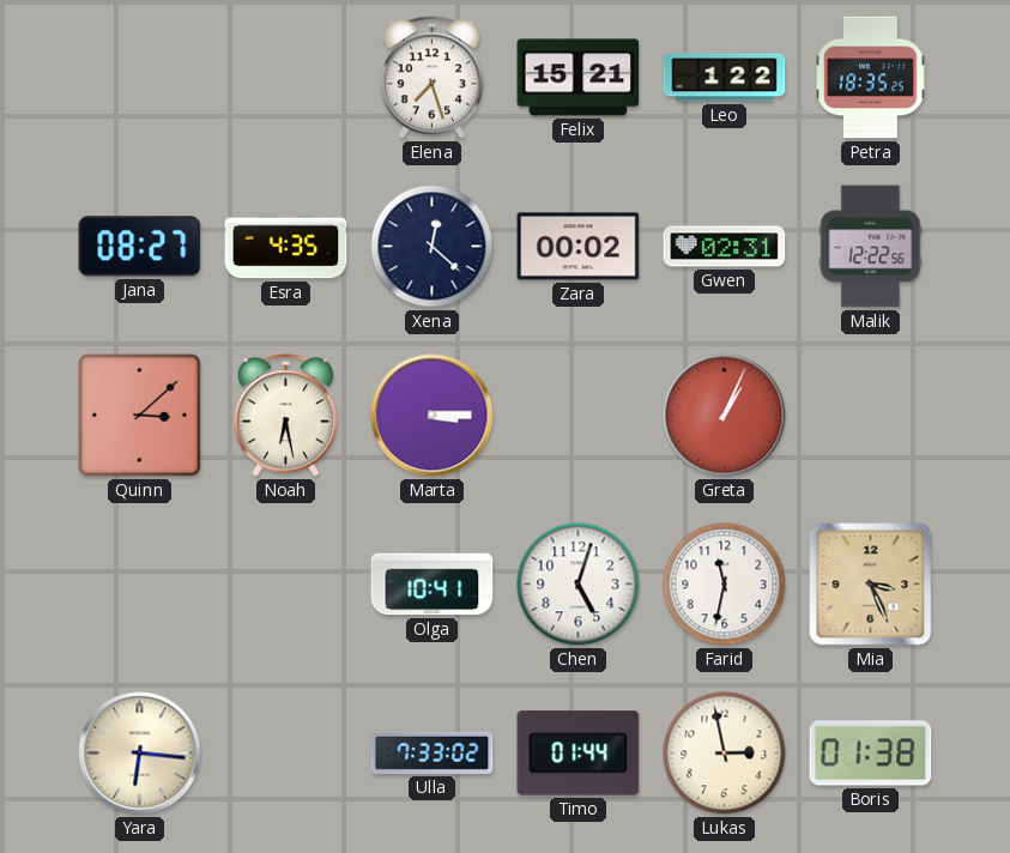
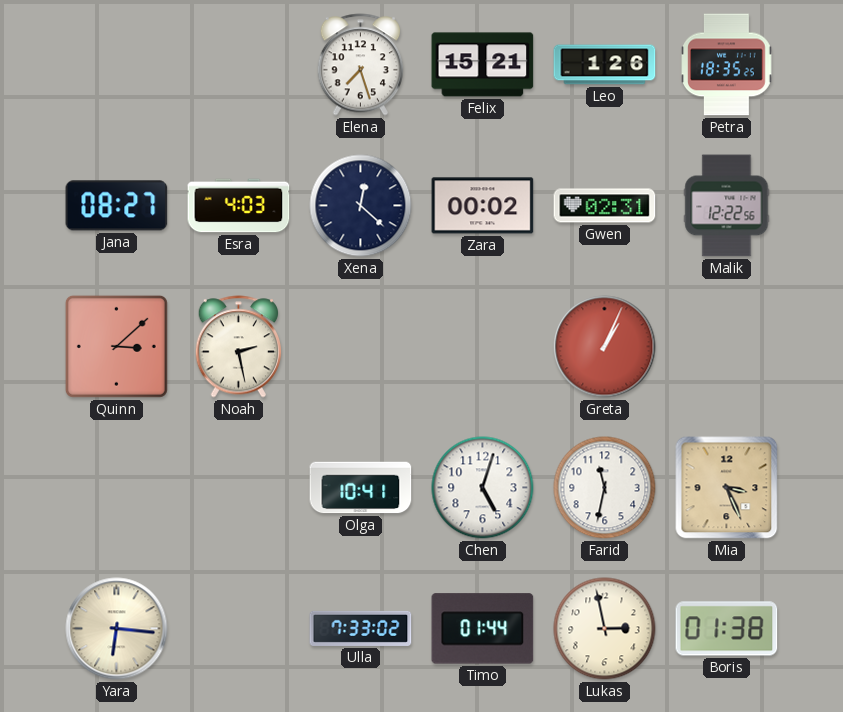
Leo: 1:22 -> 1:26 (605, 65)
Esra: 4:35 -> 4:03 (239, 206)
Noah: 6:28 -> 2:28 (238, 347)
Marta: 3:15 -> none (433, 416)
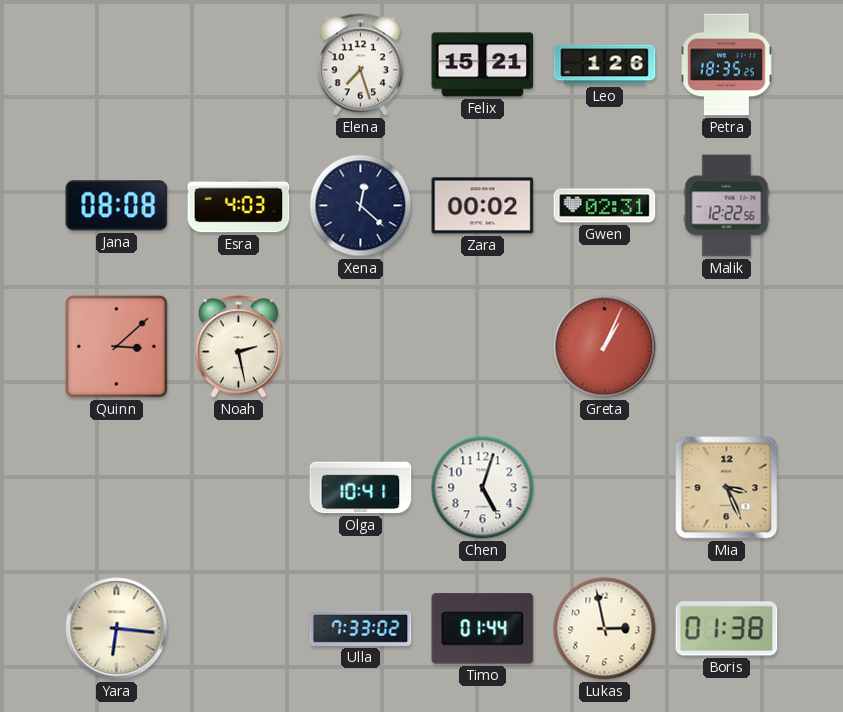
Jana: 08:27 -> 08:08 (117, 206)
Farid: 11:32 -> none (605, 488)
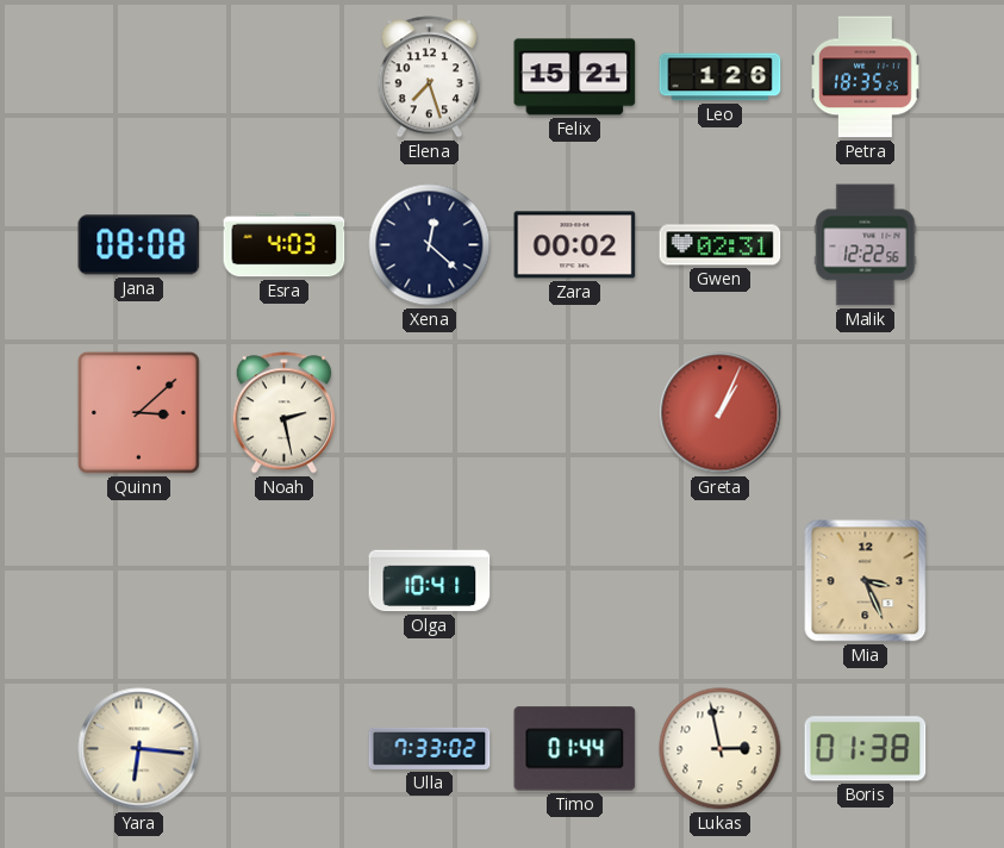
Chen: 5:03 -> none (483, 488)
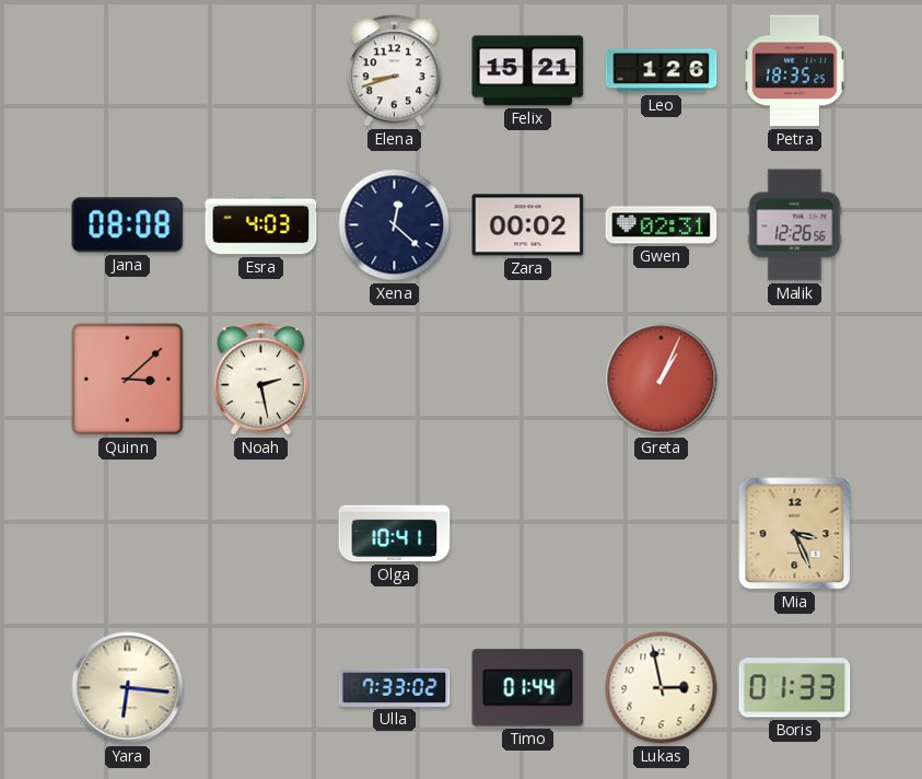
Elena: 7:27 -> 8:42 (394, 71)
Malik: 12:22 -> 12:26 (795, 225)
Boris: 01:38 -> 01:33 (795, 688)
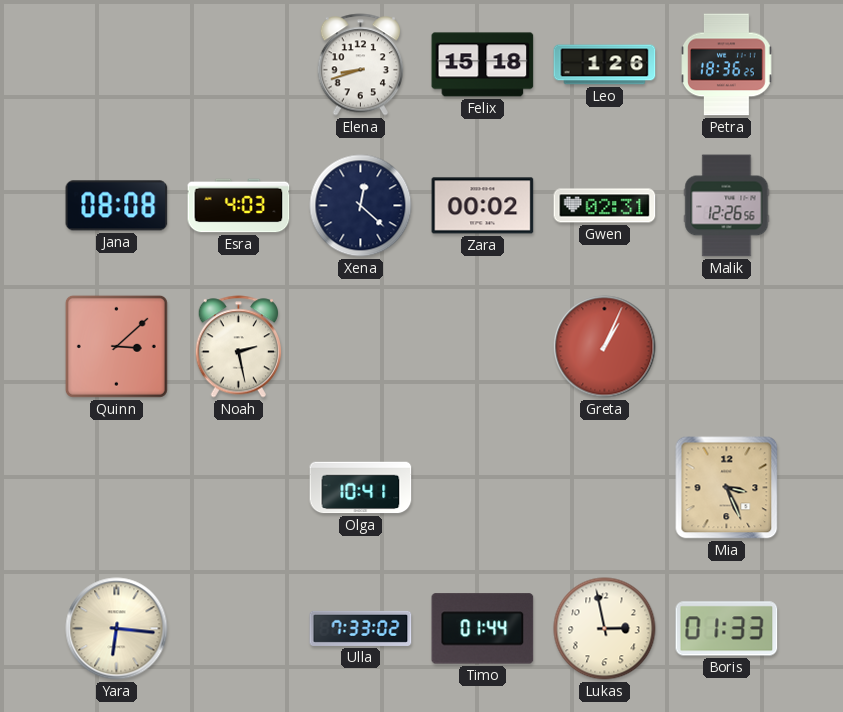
Felix: 15:21 -> 15:18 (483, 65)
Petra: 18:35 -> 18:36 (727, 65)
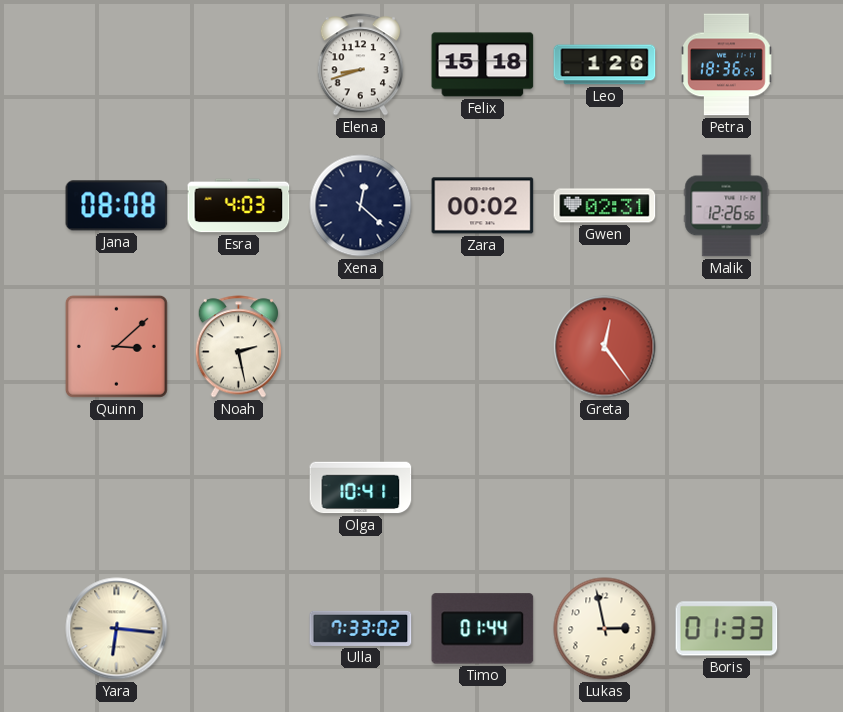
Greta: 1:04 -> 12:24 (605, 347)
Mia: 3:26 -> none (727, 488)
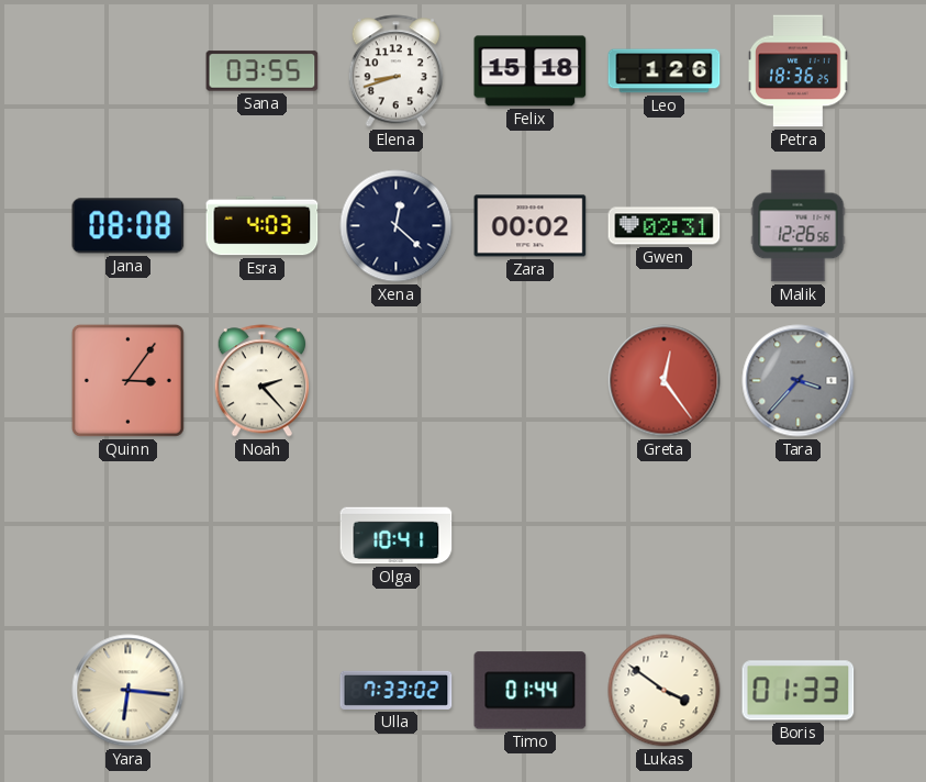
Sana: none -> 03:55 (263, 71)
Quinn: 3:08 -> 3:06 (127, 380)
Noah: 2:28 -> 2:23 (261, 381)
Tara: none -> 3:37 (799, 381)
Lukas: 2:58 -> 3:51 (665, 691)
